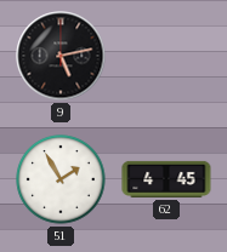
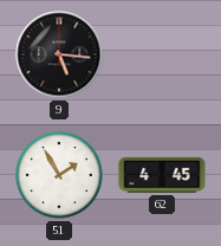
9: 5:13 -> 5:16 (59, 54)
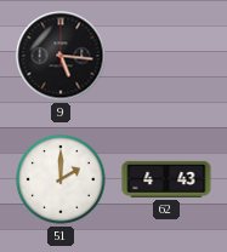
51: 1:55 -> 2:00 (61, 179)
62: 4:45 -> 4:43 (166, 179)
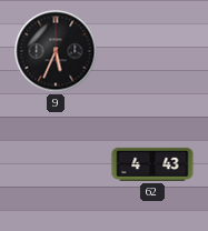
9: 5:16 -> 5:34 (56, 51)
51: 2:00 -> none (61, 179)
